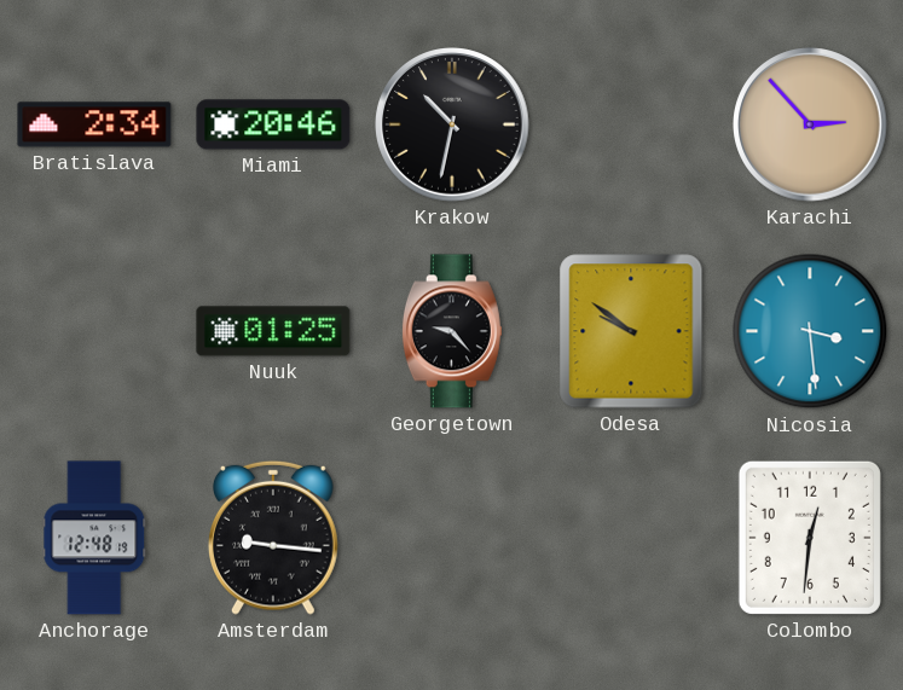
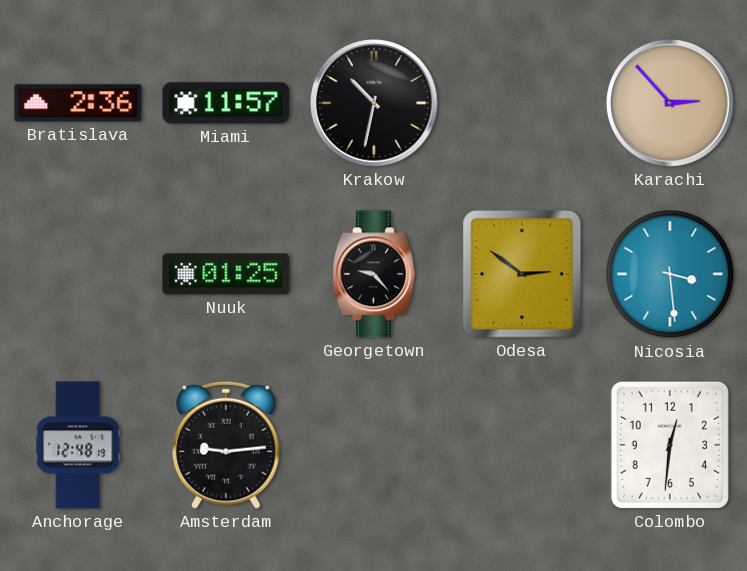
Bratislava: 2:34 -> 2:36 (78, 103)
Miami: 20:46 -> 11:57 (226, 103)
Odesa: 9:51 -> 2:51 (522, 274)
Amsterdam: 9:16 -> 9:14 (226, 445)
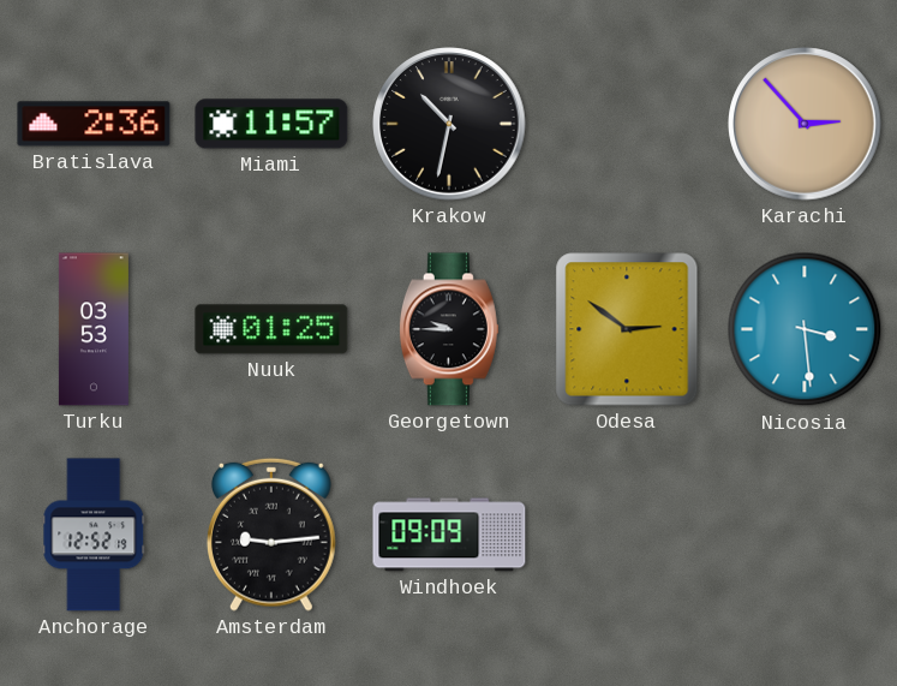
Turku: none -> 03:53 (94, 329)
Georgetown: 9:23 -> 9:45 (449, 329)
Anchorage: 12:48 -> 12:52 (94, 535)
Windhoek: none -> 09:09 (449, 535)
Colombo: 12:31 -> none (670, 445)
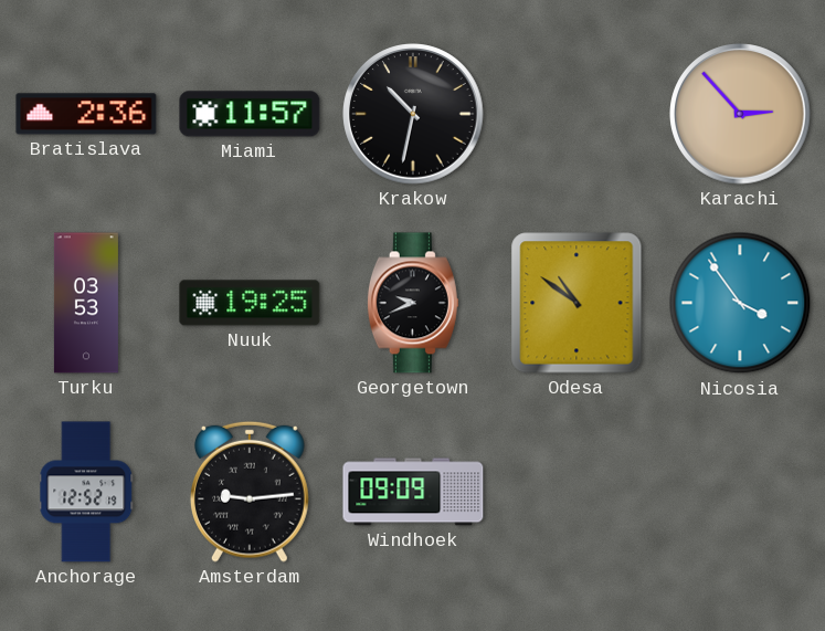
Nuuk: 01:25 -> 19:25 (250, 303)
Georgetown: 9:45 -> 9:41 (413, 303)
Odesa: 2:51 -> 10:51 (577, 303)
Nicosia: 3:29 -> 3:54 (740, 303)
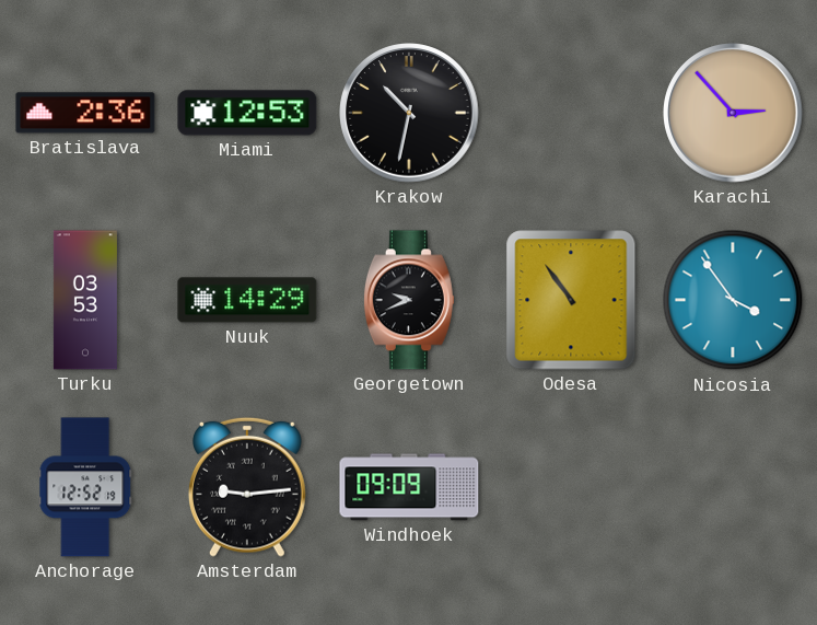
Miami: 11:57 -> 12:53 (247, 113)
Nuuk: 19:25 -> 14:29 (247, 300)
Odesa: 10:51 -> 10:54 (571, 300)
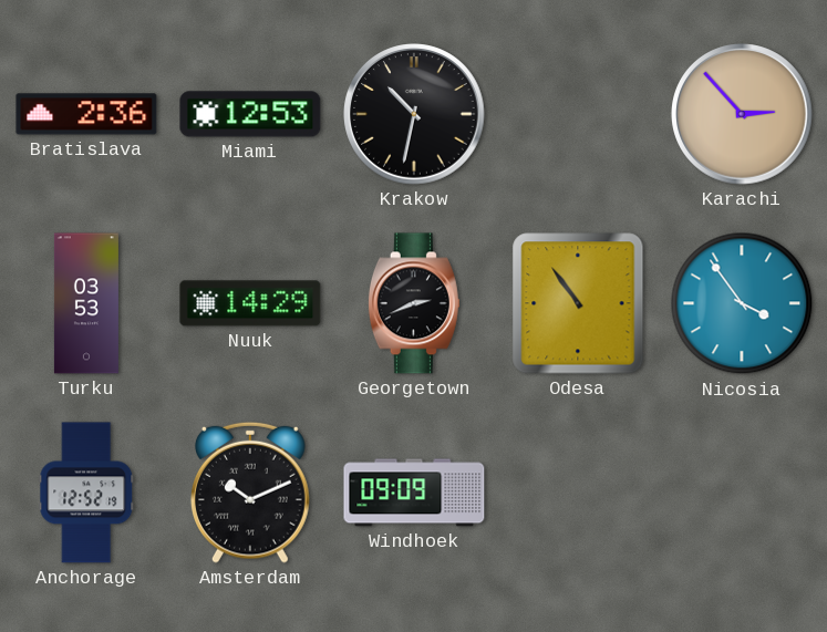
Georgetown: 9:41 -> 2:41 (414, 303)
Amsterdam: 9:14 -> 10:11 (250, 493)
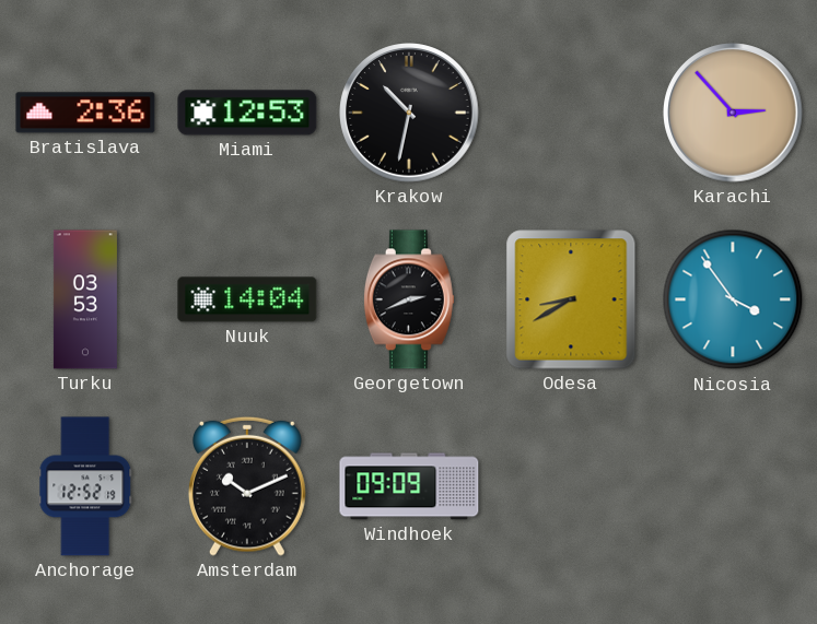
Nuuk: 14:29 -> 14:04 (247, 299)
Odesa: 10:54 -> 8:40 (571, 299)
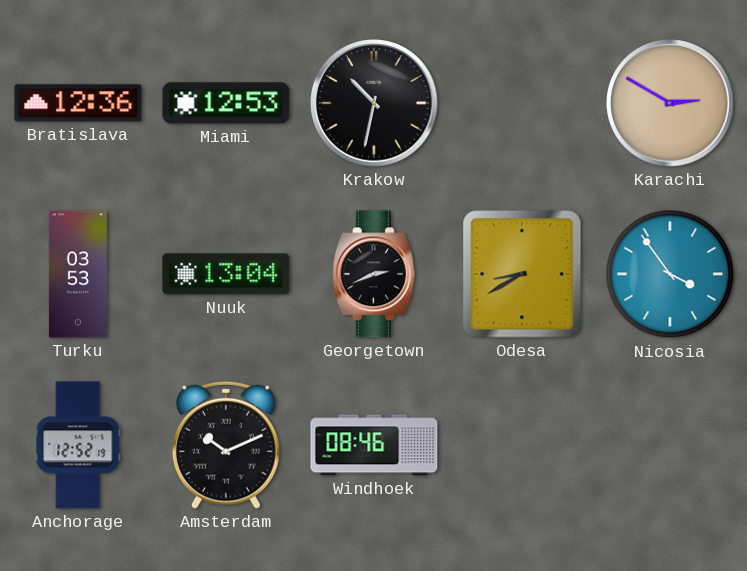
Bratislava: 2:36 -> 12:36 (78, 103)
Karachi: 2:53 -> 2:50 (670, 103)
Nuuk: 14:04 -> 13:04 (226, 274)
Windhoek: 09:09 -> 08:46 (374, 445)
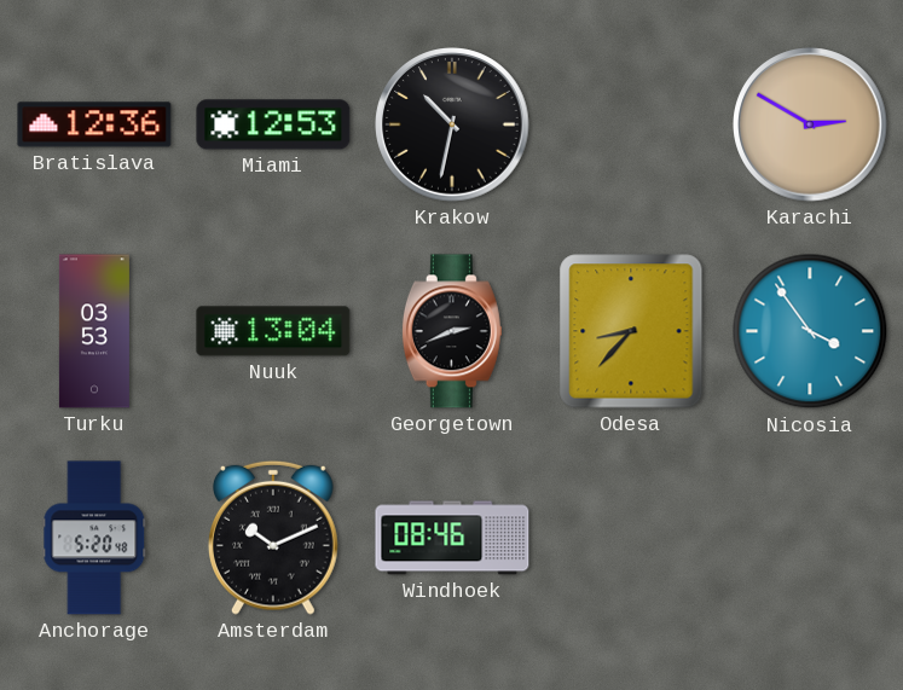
Odesa: 8:40 -> 8:37 (631, 331)
Anchorage: 12:52 -> 5:20 (94, 538)
